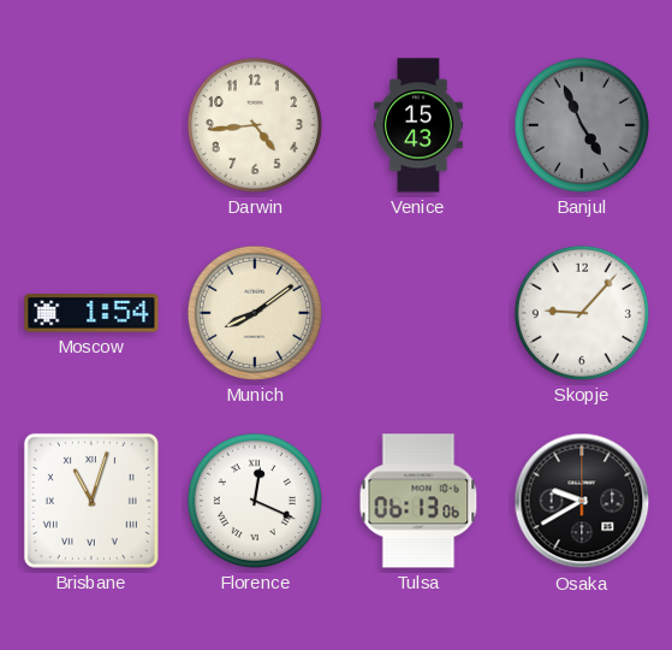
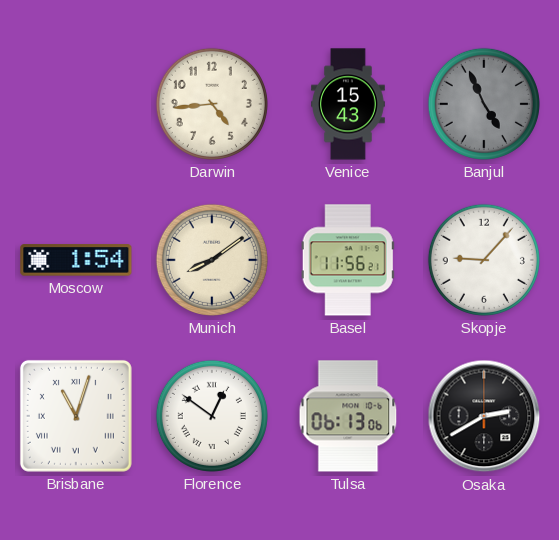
Basel: none -> 11:56 (348, 260)
Florence: 12:19 -> 12:51 (212, 416)
Osaka: 9:40 -> 2:40 (484, 416)
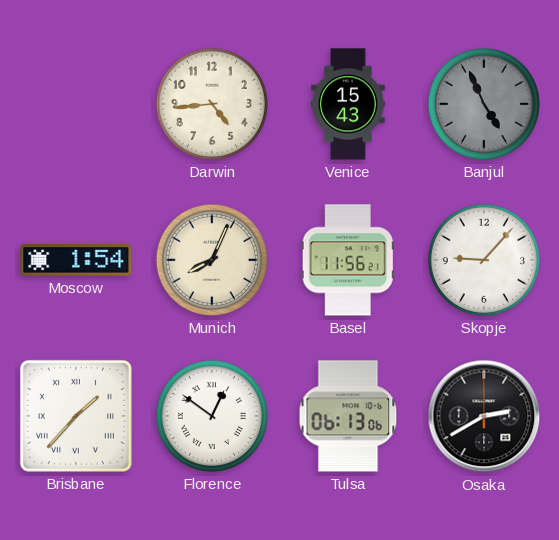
Munich: 8:09 -> 8:04 (212, 260)
Brisbane: 11:03 -> 1:37 (76, 416)
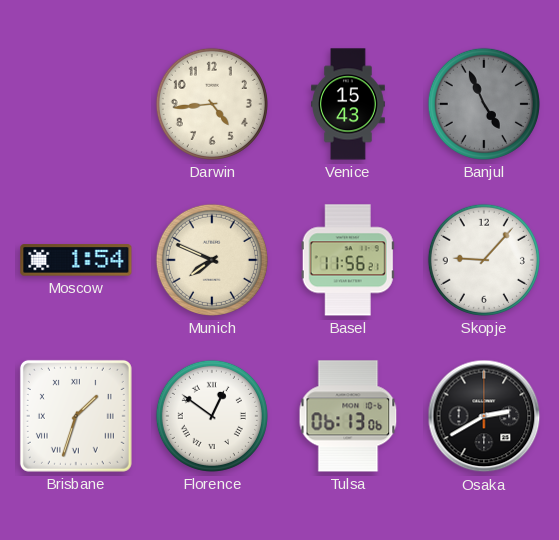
Munich: 8:04 -> 7:49 (212, 260)
Brisbane: 1:37 -> 1:33 (76, 416)
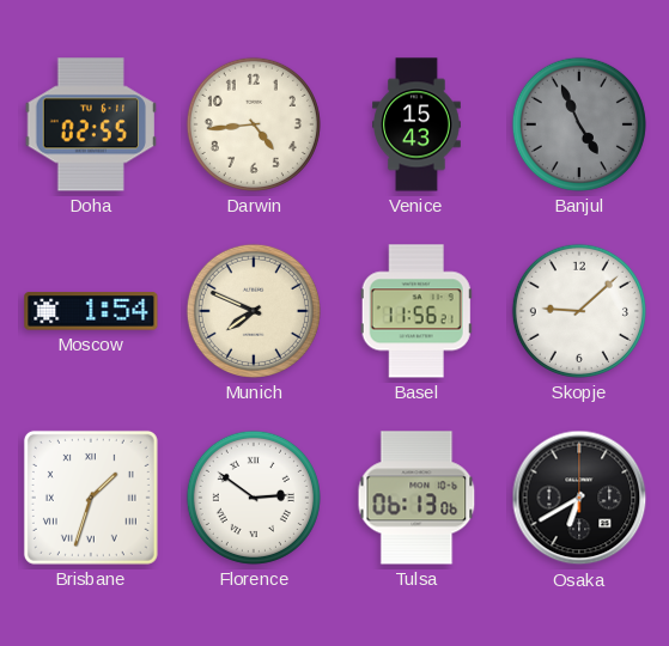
Doha: none -> 02:55 (90, 124)
Skopje: 9:07 -> 9:08 (579, 311)
Florence: 12:51 -> 2:51 (254, 498)
Osaka: 2:40 -> 6:40 (579, 498)
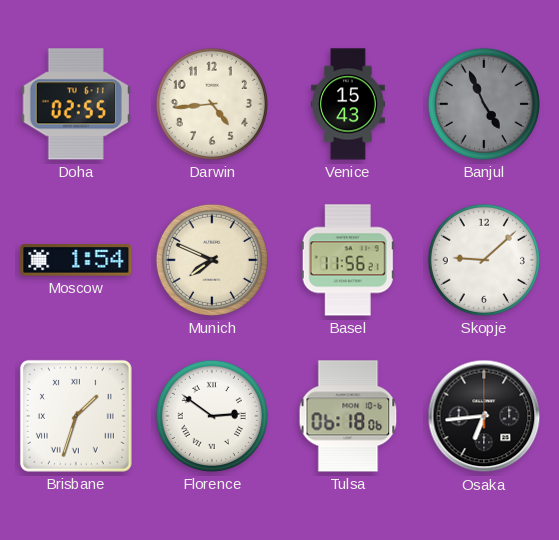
Tulsa: 06:13 -> 06:18 (348, 416)
Osaka: 6:40 -> 6:44 (484, 416)
